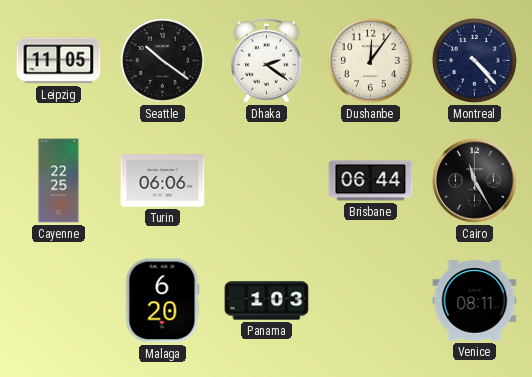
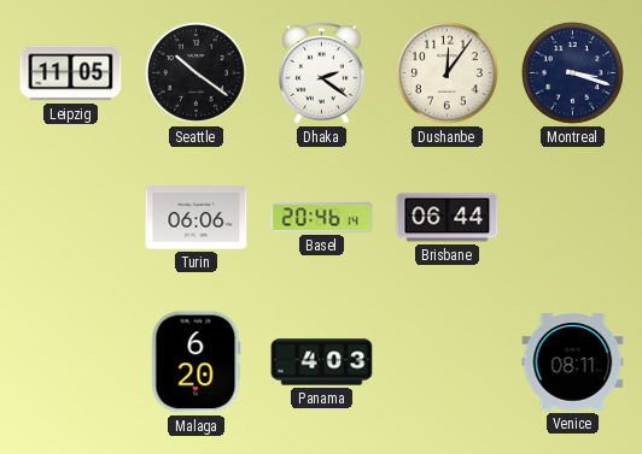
Montreal: 4:23 -> 3:18 (572, 72)
Cayenne: 22:25 -> none (59, 181)
Basel: none -> 20:46 (322, 218)
Cairo: 11:25 -> none (475, 181)
Panama: 1:03 -> 4:03 (322, 362)
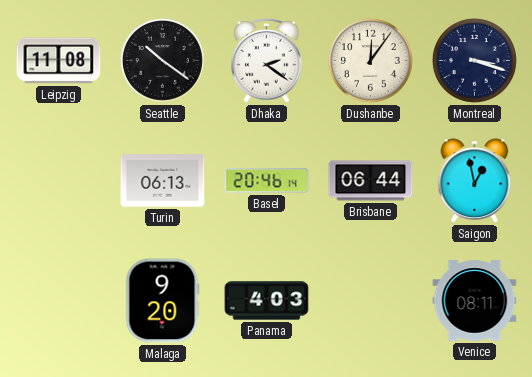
Leipzig: 11:05 -> 11:08 (59, 61)
Turin: 06:06 -> 06:13 (163, 181)
Saigon: none -> 12:58 (475, 181)
Malaga: 6:20 -> 9:20 (163, 301)
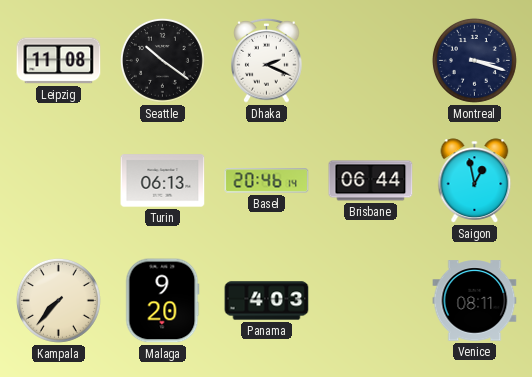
Dhaka: 2:21 -> 2:19 (267, 60)
Dushanbe: 12:06 -> none (370, 60)
Kampala: none -> 7:37 (58, 300)
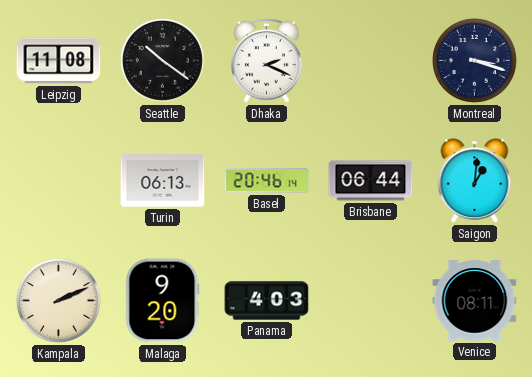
Saigon: 12:58 -> 1:01 (475, 181)
Kampala: 7:37 -> 2:11 (58, 300)
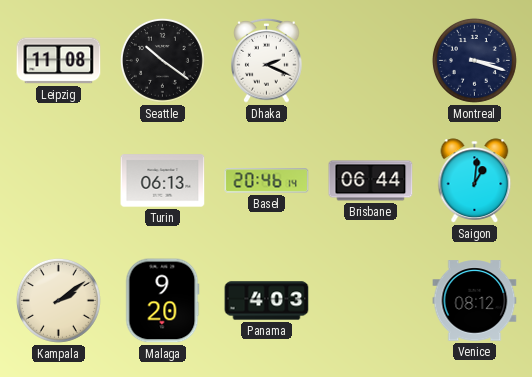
Kampala: 2:11 -> 2:09 (58, 300)
Venice: 08:11 -> 08:12 (475, 301)
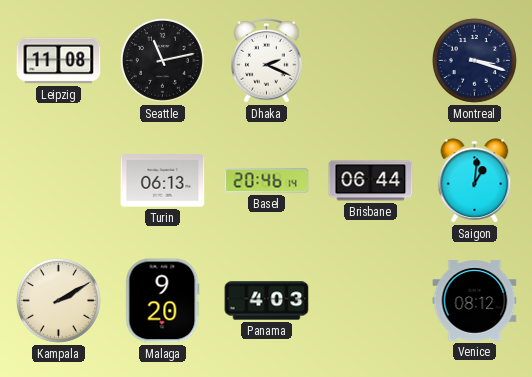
Seattle: 10:21 -> 11:13 (162, 60)
Kampala: 2:09 -> 2:10 (58, 300)
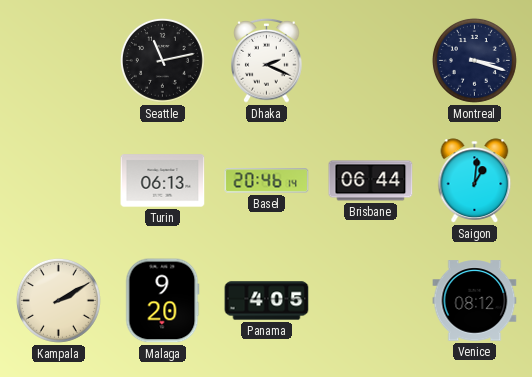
Leipzig: 11:08 -> none (59, 61)
Panama: 4:03 -> 4:05 (267, 301)
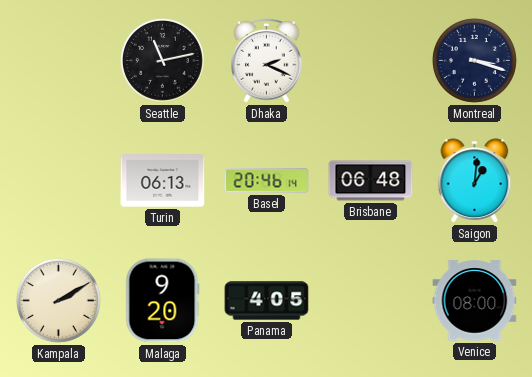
Brisbane: 06:44 -> 06:48 (371, 181)
Venice: 08:12 -> 08:00 (475, 301)
